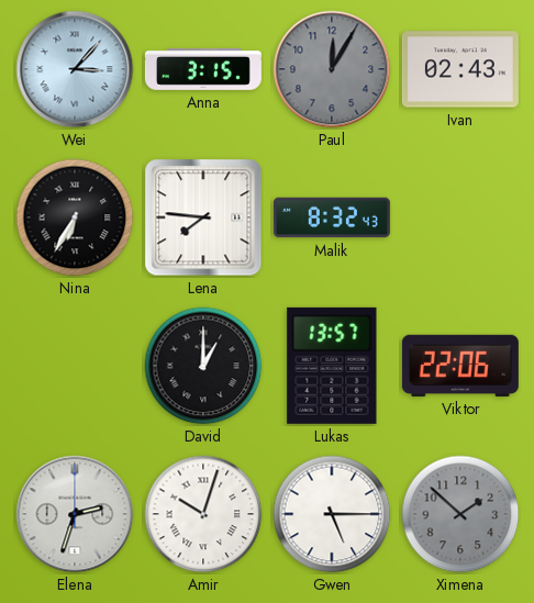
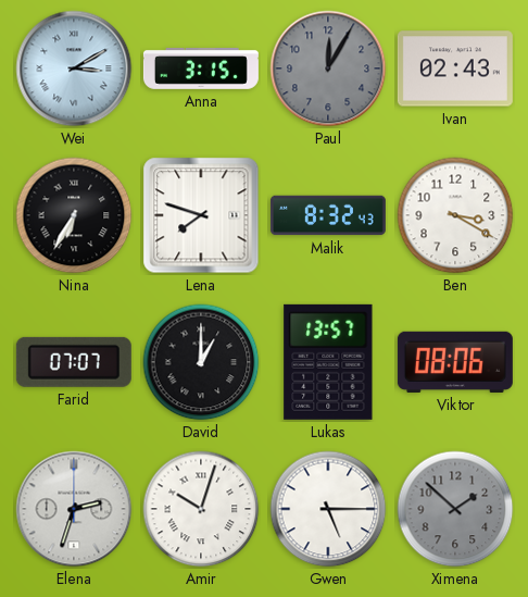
Wei: 3:07 -> 3:10 (74, 69)
Lena: 7:46 -> 7:48 (201, 215)
Ben: none -> 3:20 (455, 215)
Farid: none -> 07:07 (74, 362)
Viktor: 22:06 -> 08:06 (455, 362)
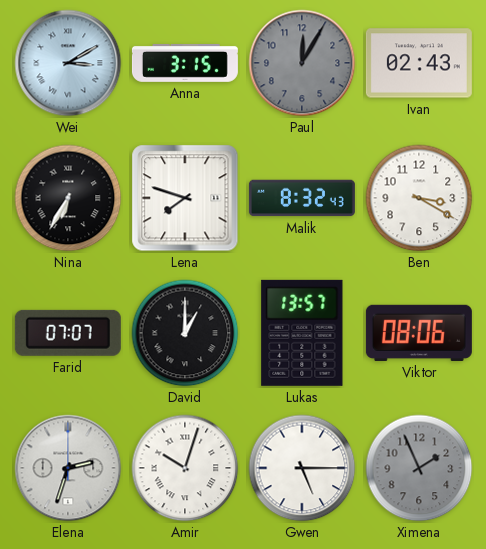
Ximena: 1:52 -> 1:56 (419, 468)
